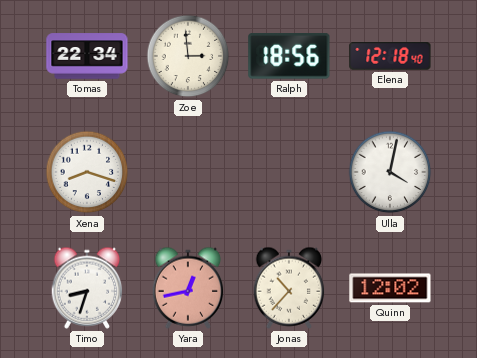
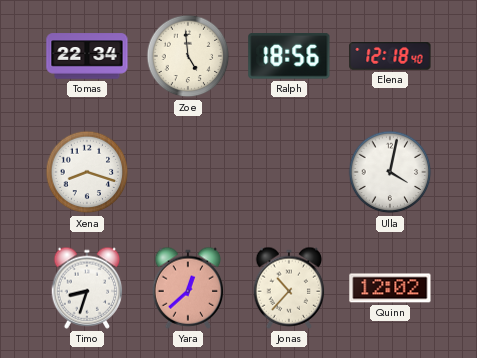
Zoe: 2:59 -> 4:59 (188, 56)
Yara: 12:43 -> 12:38 (188, 288)
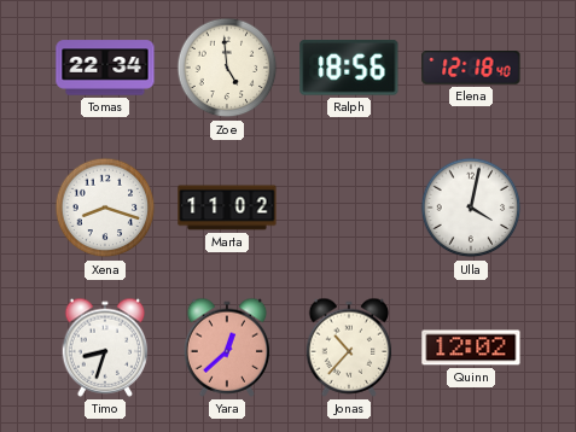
Marta: none -> 11:02 (227, 208)
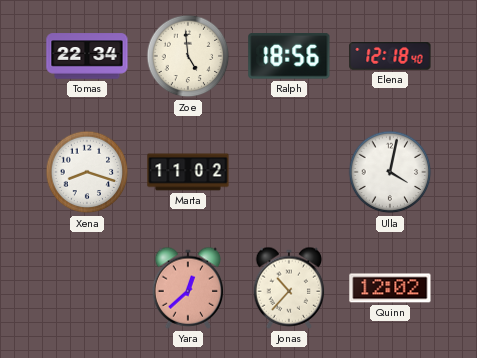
Timo: 8:33 -> none (105, 348)
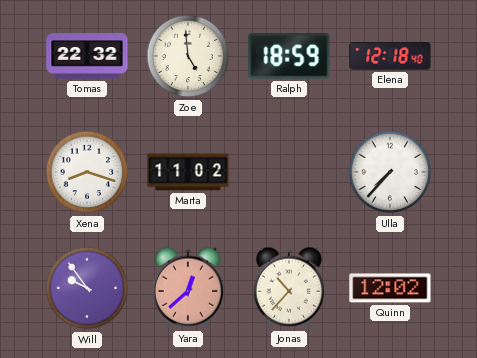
Tomas: 22:34 -> 22:32 (87, 56)
Ralph: 18:56 -> 18:59 (289, 57)
Ulla: 4:02 -> 7:37 (390, 172)
Will: none -> 9:54 (87, 288)
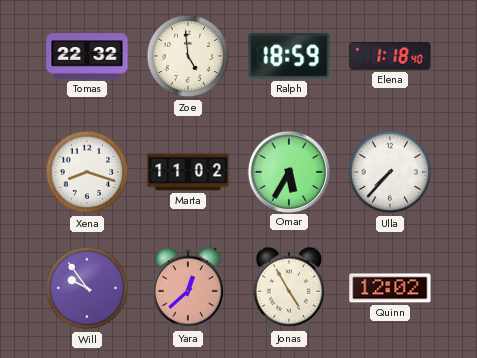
Elena: 12:18 -> 1:18 (390, 57)
Omar: none -> 5:35 (288, 171)
Jonas: 10:37 -> 4:55 (289, 288)
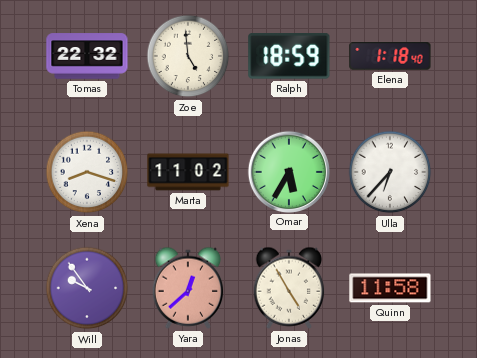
Ulla: 7:37 -> 6:37 (390, 172)
Quinn: 12:02 -> 11:58 (390, 288)
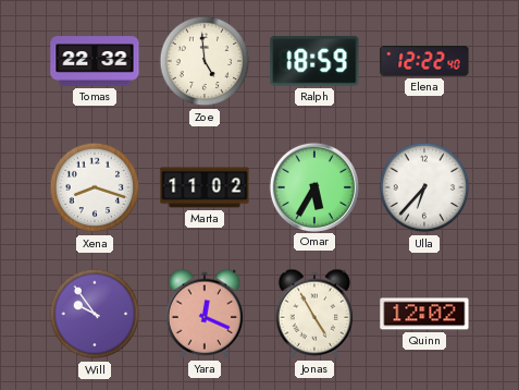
Elena: 1:18 -> 12:22 (424, 62)
Yara: 12:38 -> 12:19 (205, 314)
Quinn: 11:58 -> 12:02 (424, 314)
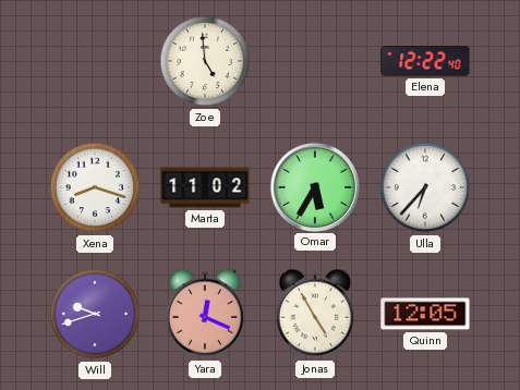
Tomas: 22:32 -> none (95, 61)
Ralph: 18:59 -> none (314, 62)
Will: 9:54 -> 9:42 (95, 314)
Quinn: 12:02 -> 12:05 (425, 314)
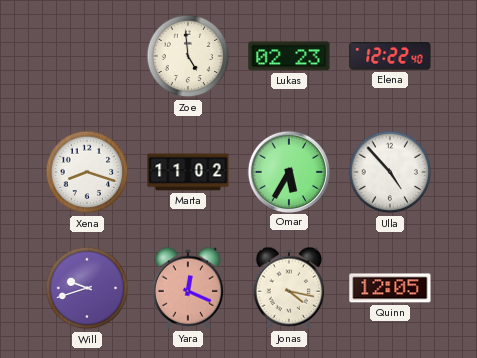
Lukas: none -> 02:23 (289, 56)
Ulla: 6:37 -> 4:53 (390, 172)
Jonas: 4:55 -> 4:17 (289, 288)
